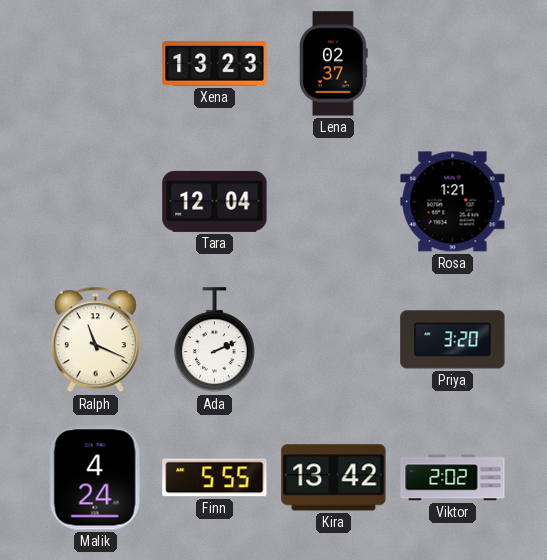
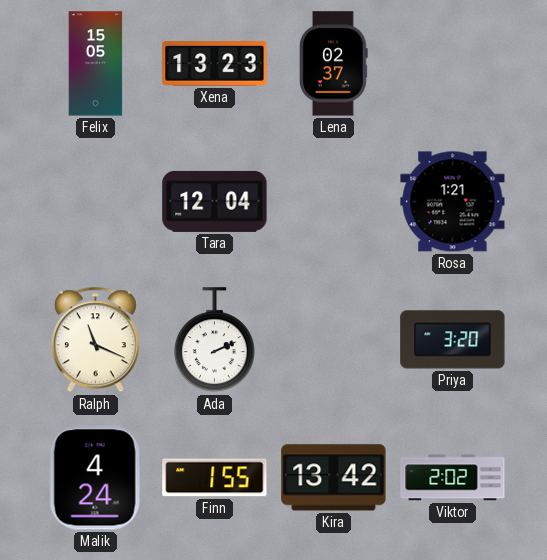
Felix: none -> 15:05 (96, 64)
Finn: 5:55 -> 1:55 (215, 478)
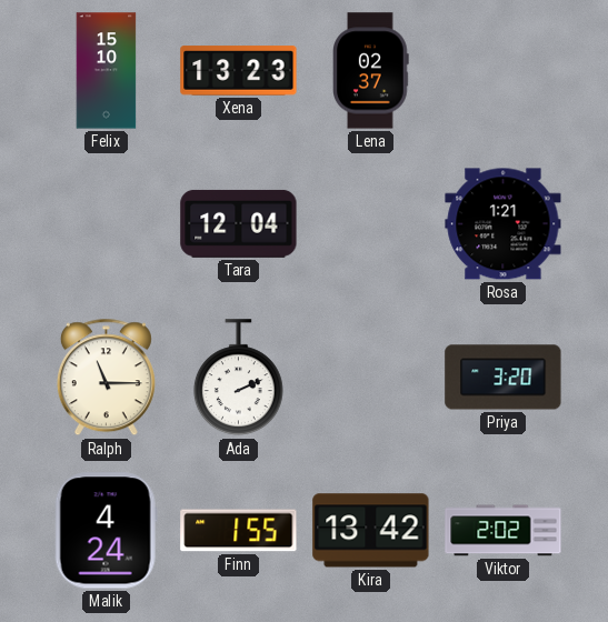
Felix: 15:05 -> 15:10 (107, 71)
Ralph: 11:19 -> 11:15 (106, 378)
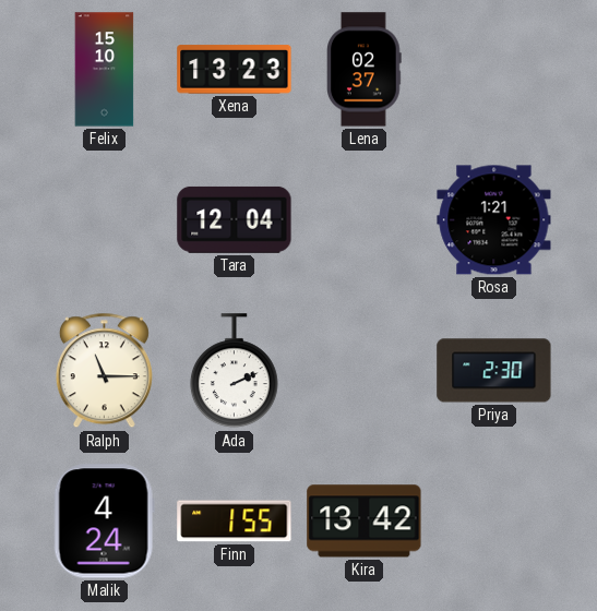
Priya: 3:20 -> 2:30 (494, 371)
Viktor: 2:02 -> none (504, 531)
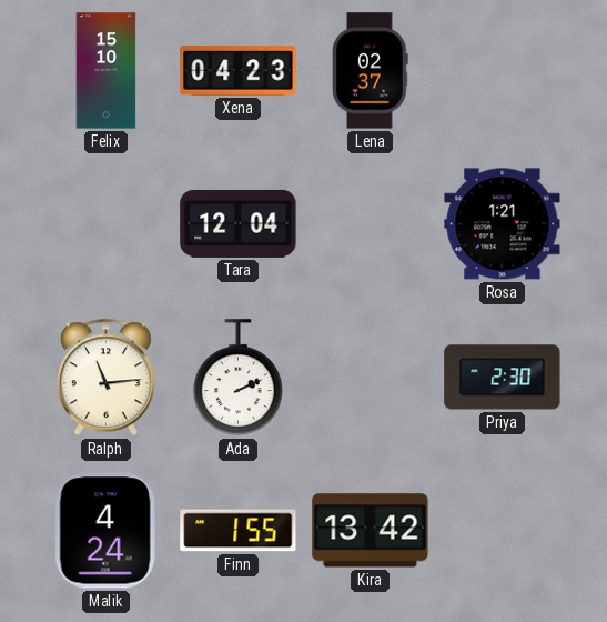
Xena: 13:23 -> 04:23 (239, 71)
Ralph: 11:15 -> 11:14 (105, 378)
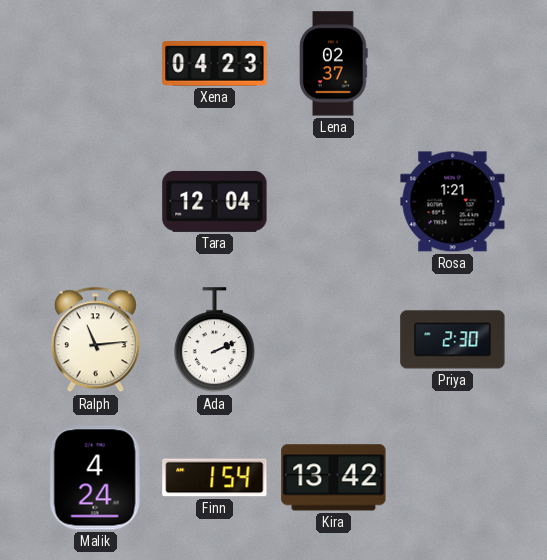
Felix: 15:10 -> none (107, 71)
Finn: 1:55 -> 1:54 (215, 478)
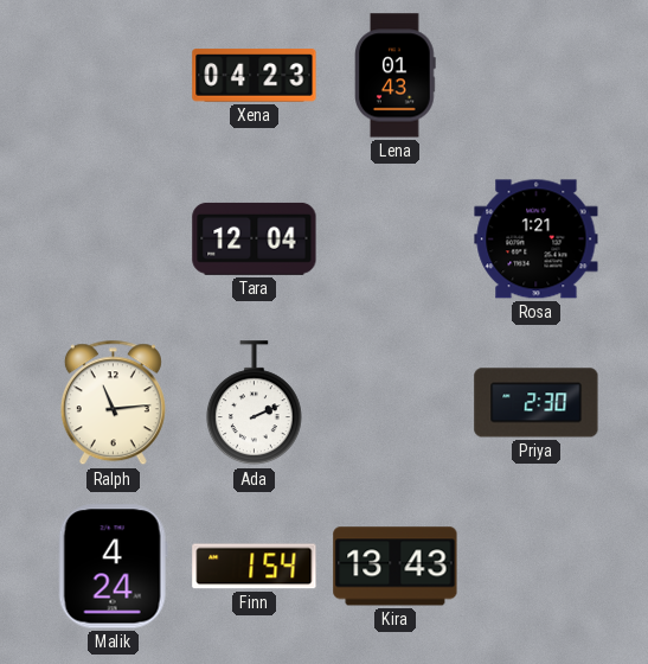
Lena: 02:37 -> 01:43 (396, 76)
Kira: 13:42 -> 13:43 (396, 567)
